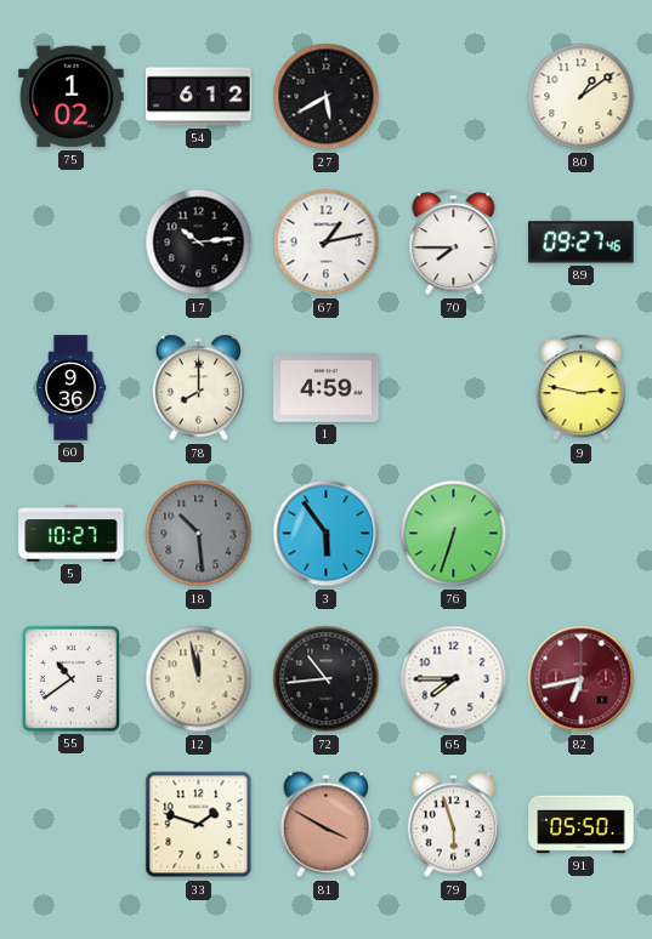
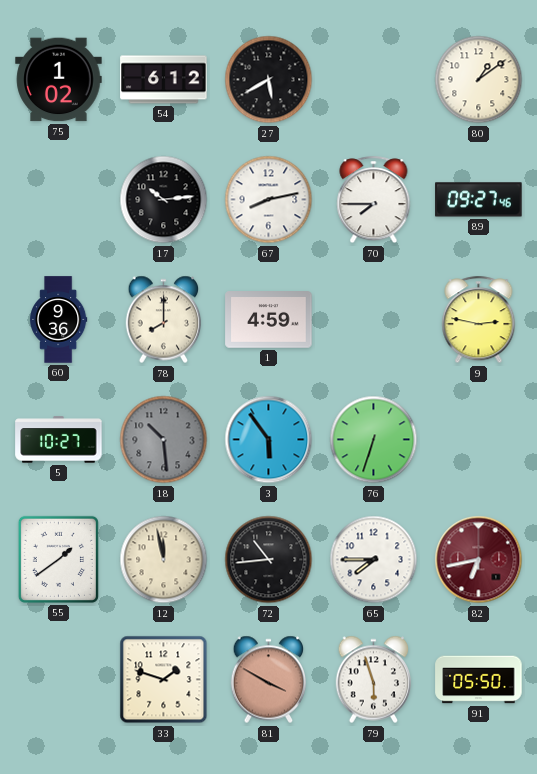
67: 1:13 -> 8:13 (269, 200)
55: 10:39 -> 1:39 (58, 559)
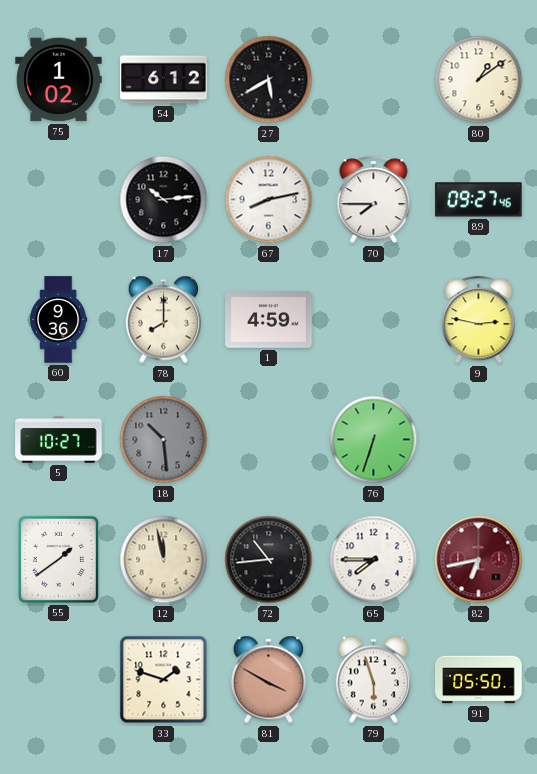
3: 5:54 -> none (269, 440)
